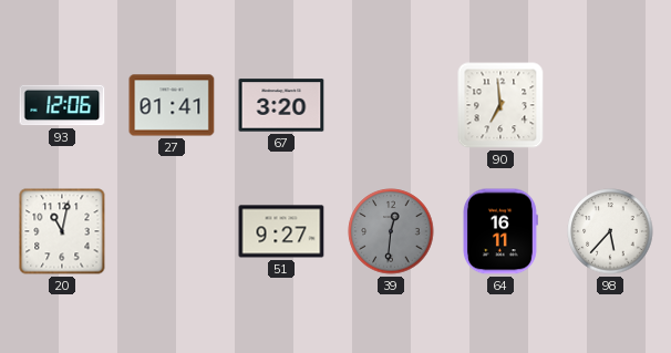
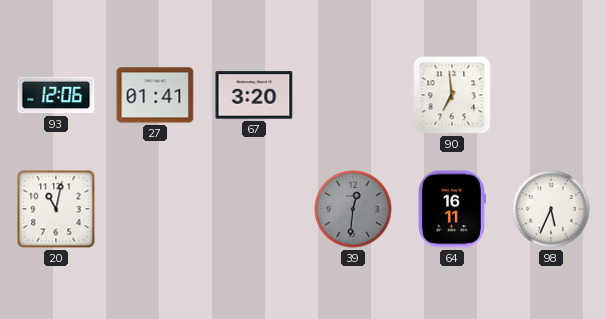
51: 9:27 -> none (281, 231)
98: 5:37 -> 5:34 (551, 209)
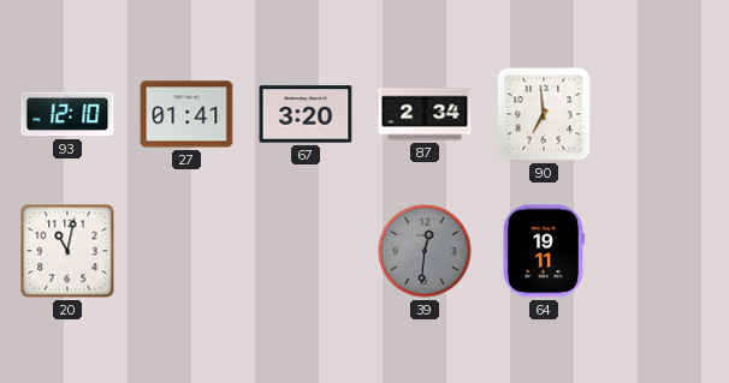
93: 12:06 -> 12:10 (67, 114)
87: none -> 2:34 (425, 114)
64: 16:11 -> 19:11 (543, 251)
98: 5:34 -> none (551, 209)
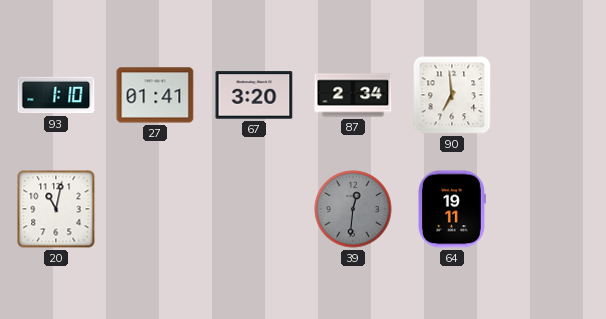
93: 12:10 -> 1:10 (56, 95)
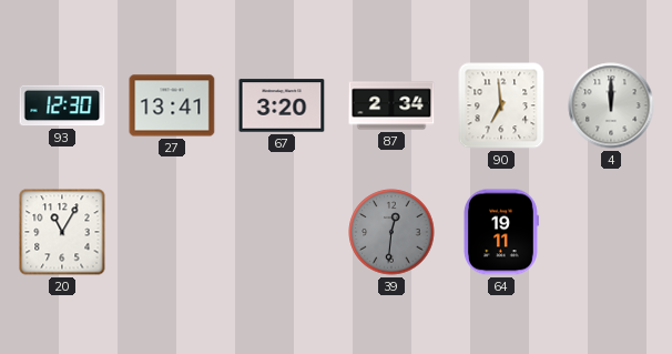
93: 1:10 -> 12:30 (62, 105)
27: 01:41 -> 13:41 (172, 105)
4: none -> 12:00 (611, 105)
20: 11:02 -> 11:05 (62, 232)
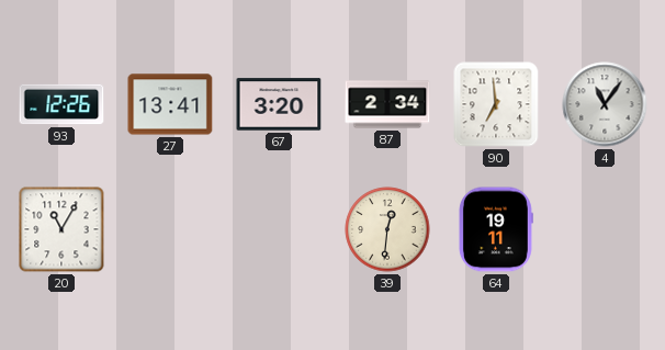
93: 12:30 -> 12:26 (61, 104)
4: 12:00 -> 11:06 (605, 104)
39 dial: grey -> cream (387, 229)
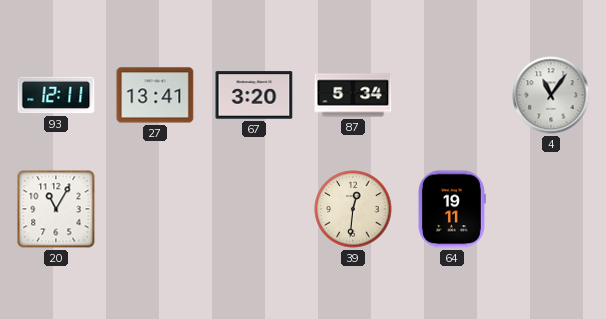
93: 12:26 -> 12:11 (56, 95)
87: 2:34 -> 5:34 (353, 95)
90: 6:59 -> none (496, 104)
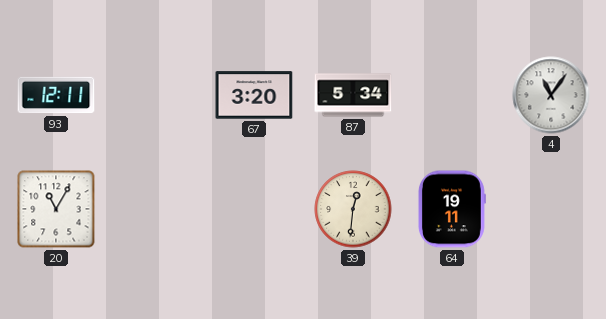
27: 13:41 -> none (155, 95)
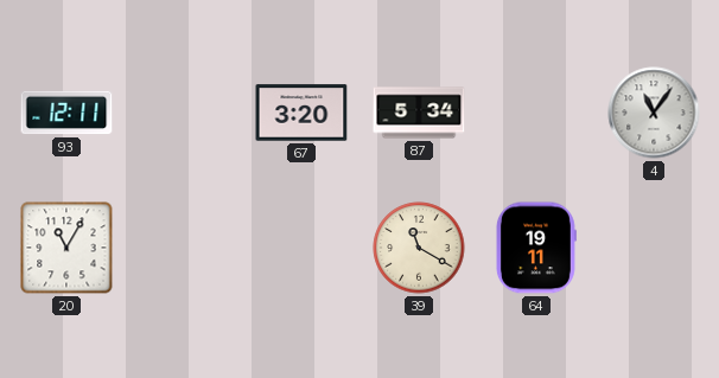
39: 12:31 -> 11:20 (419, 248)
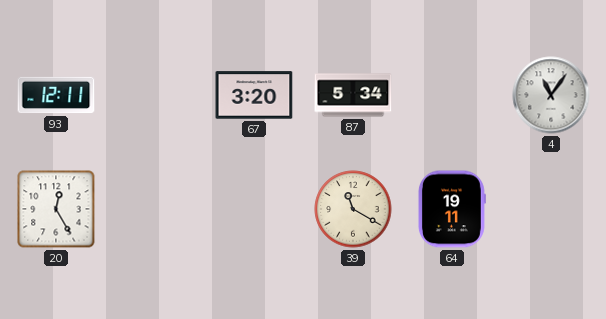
20: 11:05 -> 12:25 (56, 209)
